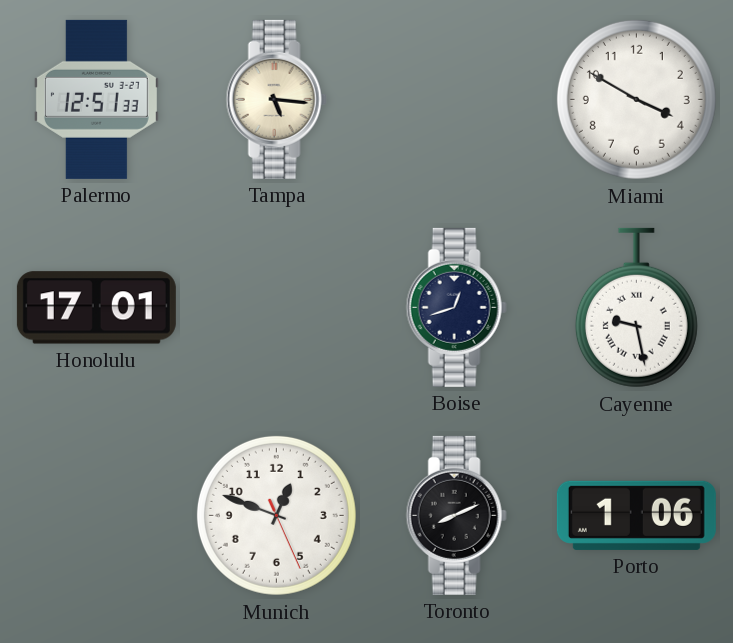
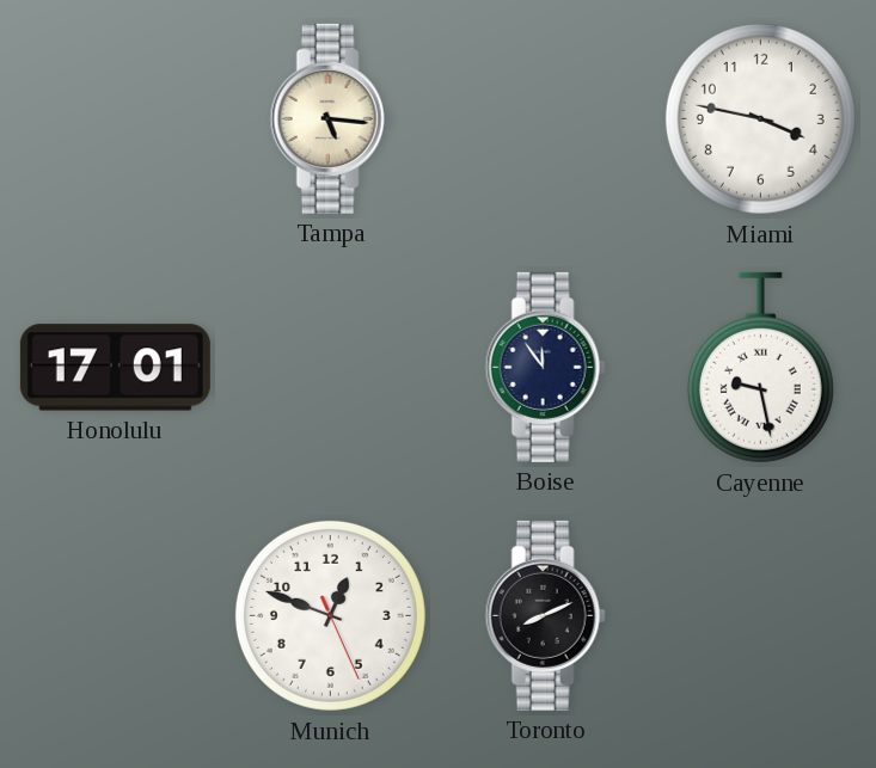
Palermo: 12:51 -> none (96, 99)
Miami: 3:50 -> 3:47 (760, 118)
Boise: 12:42 -> 11:54 (545, 367)
Porto: 1:06 -> none (636, 515)
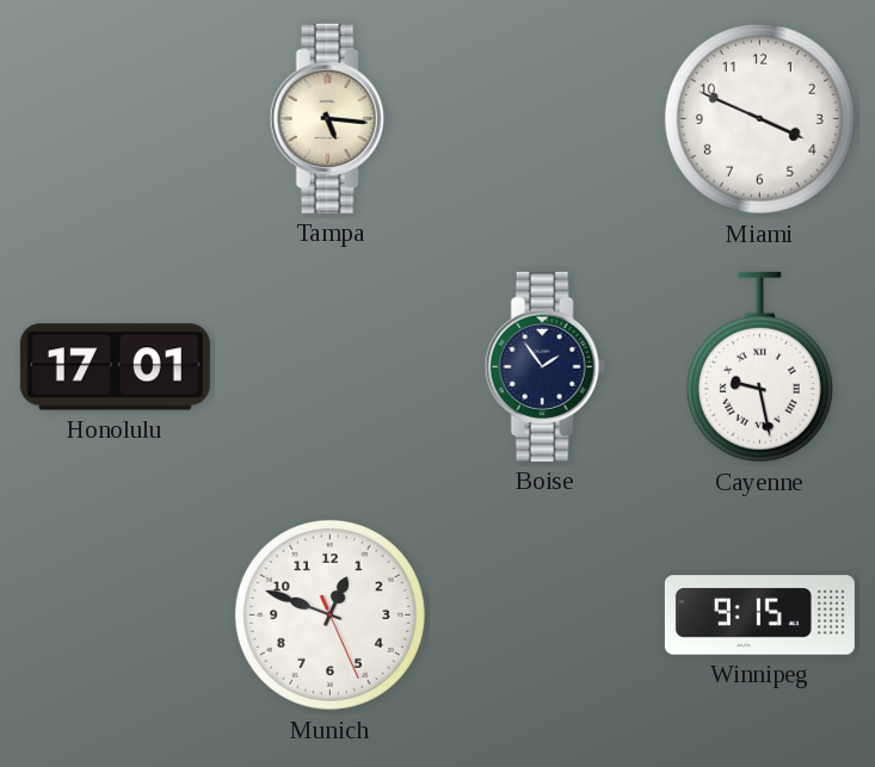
Miami: 3:47 -> 3:49 (759, 118)
Boise: 11:54 -> 1:54 (544, 366)
Toronto: 8:11 -> none (545, 615)
Winnipeg: none -> 9:15 (759, 616)
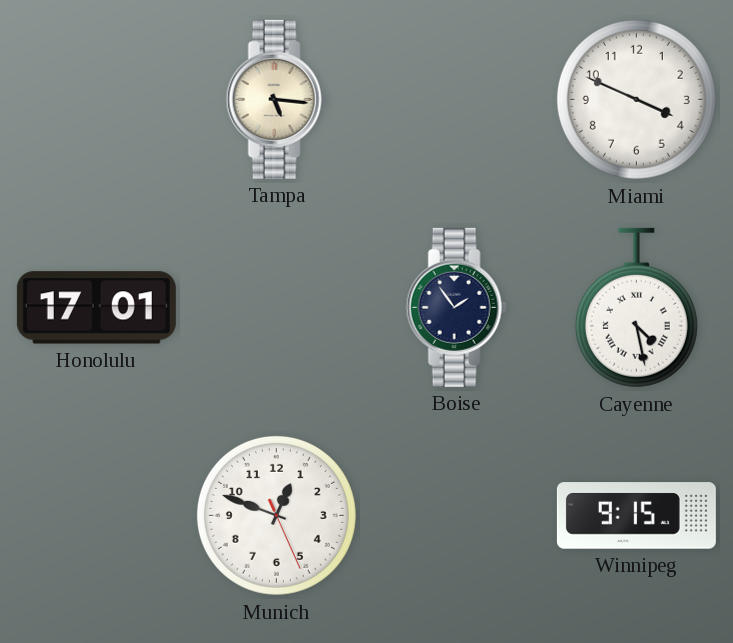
Cayenne: 9:28 -> 4:28 (636, 308)
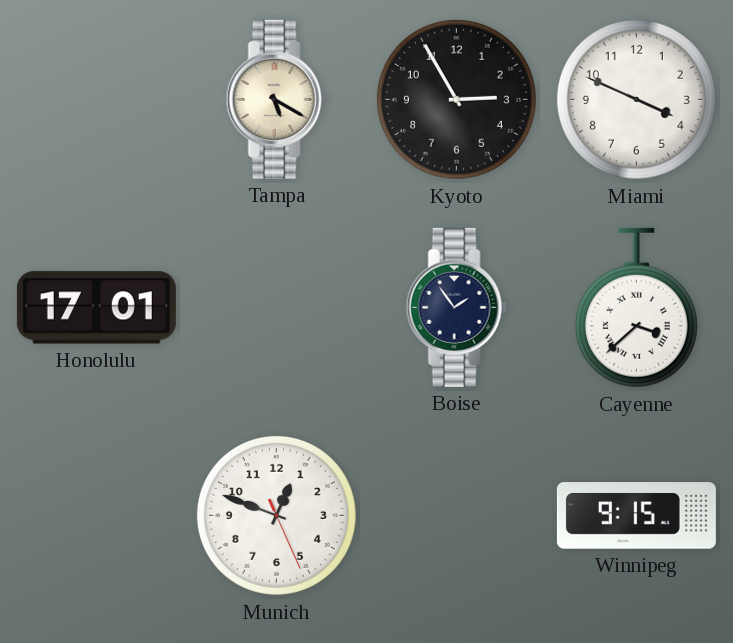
Tampa: 5:16 -> 5:20 (276, 99)
Kyoto: none -> 2:55 (456, 99)
Cayenne: 4:28 -> 3:38 (636, 308)
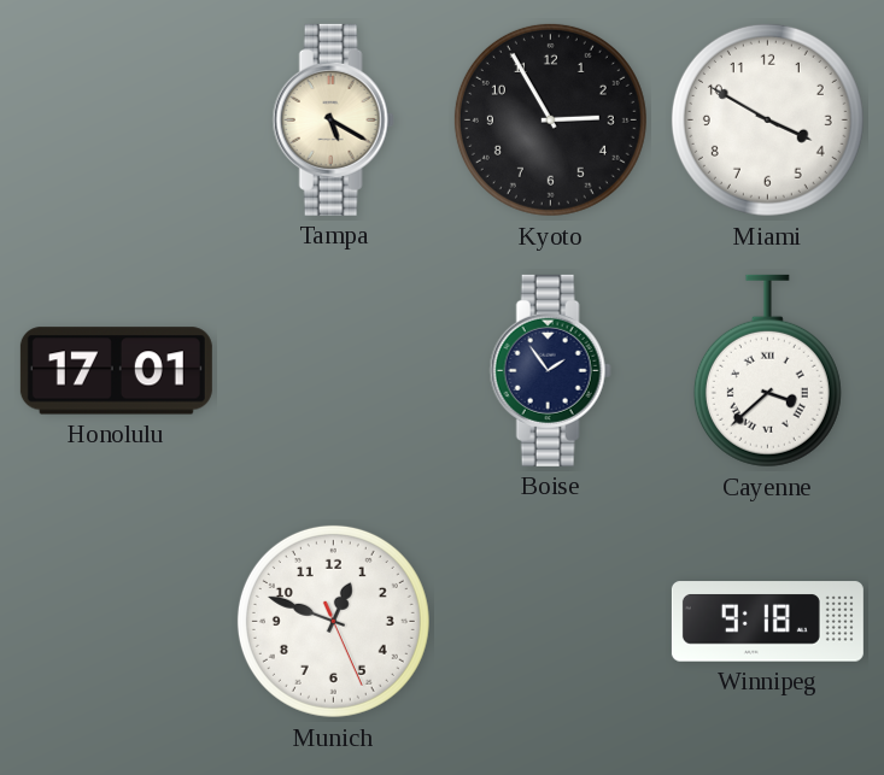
Miami: 3:49 -> 3:50 (767, 119)
Winnipeg: 9:15 -> 9:18 (767, 622)
